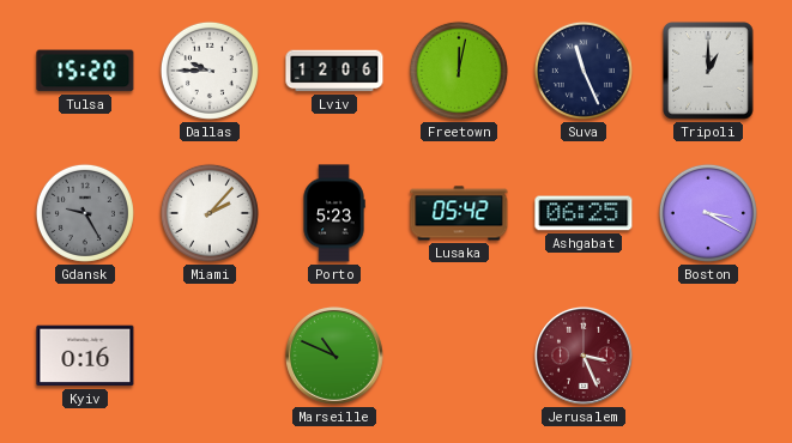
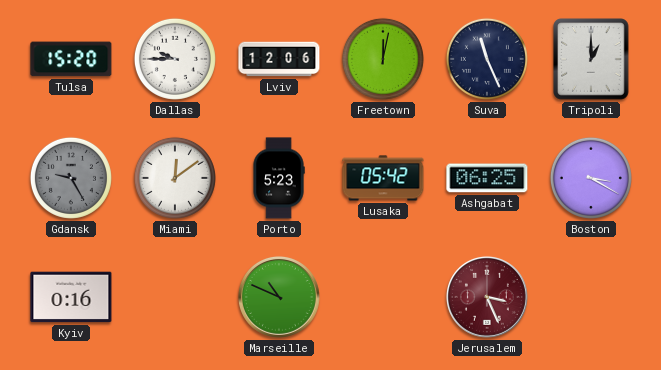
Miami: 2:07 -> 12:09 (175, 178)
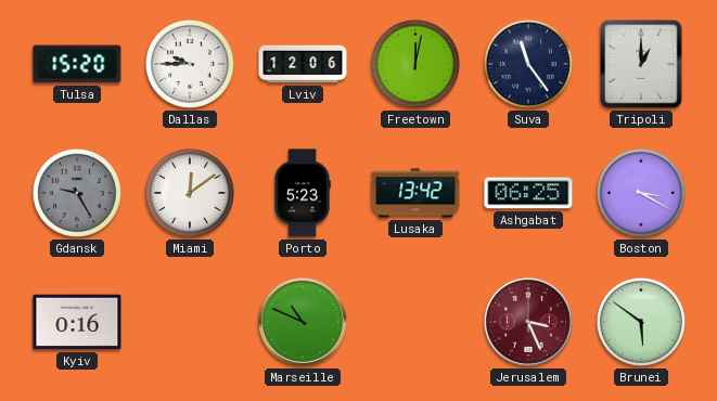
Suva: 11:26 -> 11:24 (528, 64)
Lusaka: 05:42 -> 13:42 (415, 193)
Brunei: none -> 5:51 (641, 322)
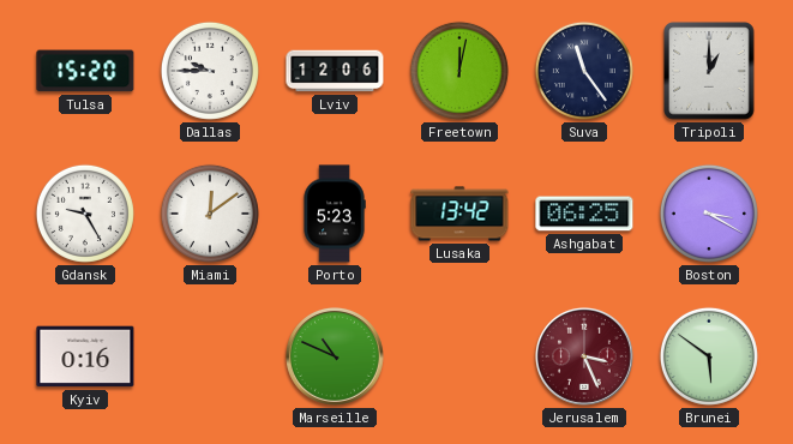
Gdansk dial: grey -> white (85, 214)
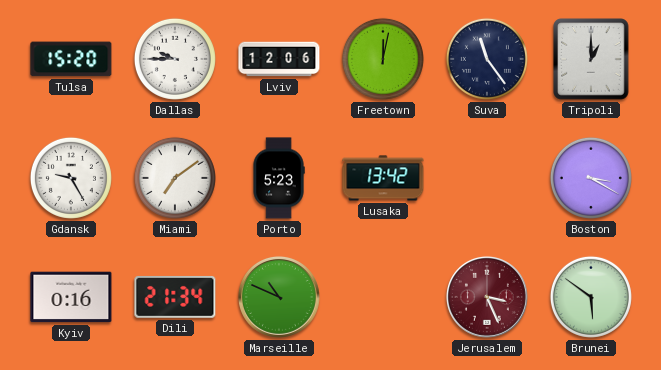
Miami: 12:09 -> 7:09 (175, 178)
Ashgabat: 06:25 -> none (584, 214)
Dili: none -> 21:34 (175, 297)
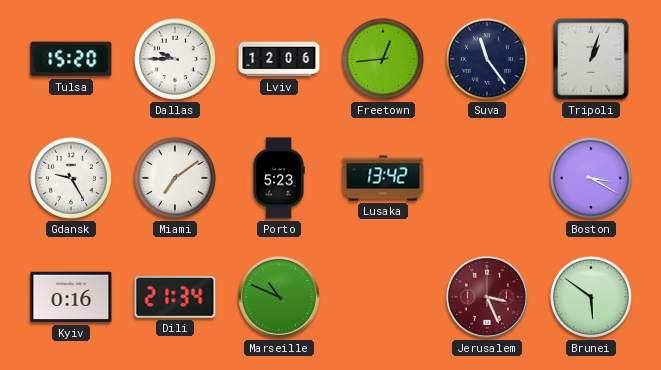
Freetown: 12:02 -> 12:44 (383, 59)
Tripoli: 1:00 -> 1:03 (591, 59)
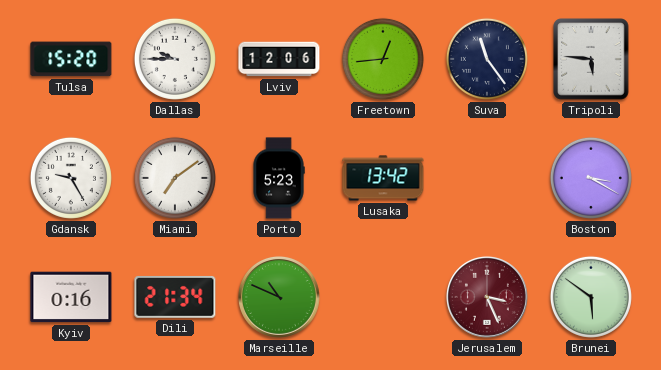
Tripoli: 1:03 -> 5:46 (591, 59)
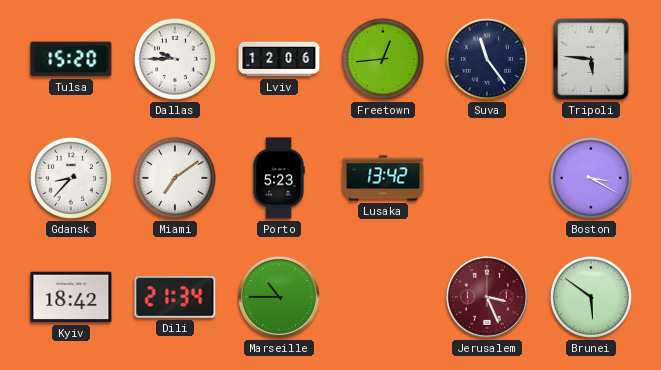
Gdansk: 9:25 -> 8:37 (71, 178)
Kyiv: 0:16 -> 18:42 (71, 297)
Marseille: 10:49 -> 10:45 (279, 297)
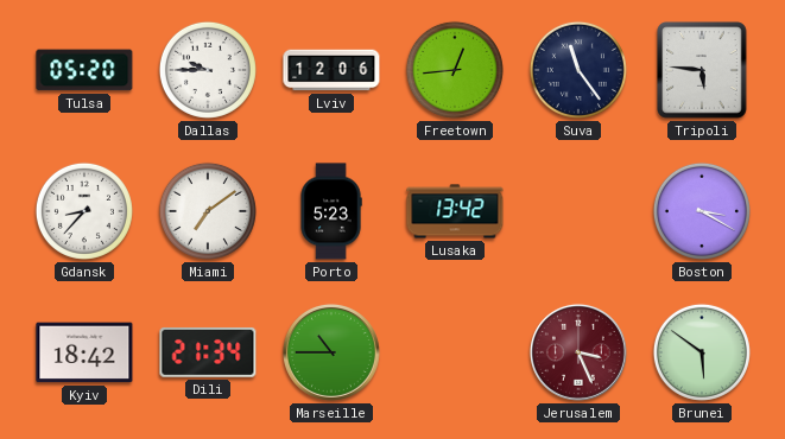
Tulsa: 15:20 -> 05:20 (84, 70)
